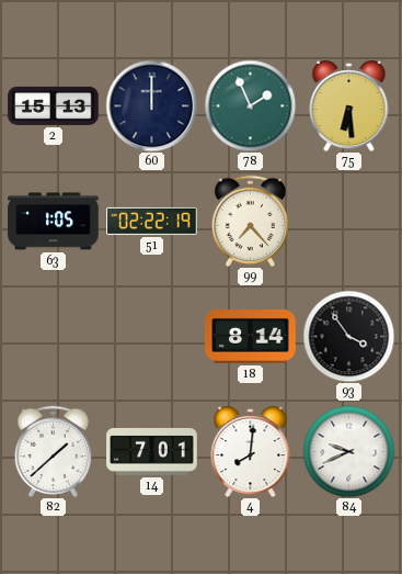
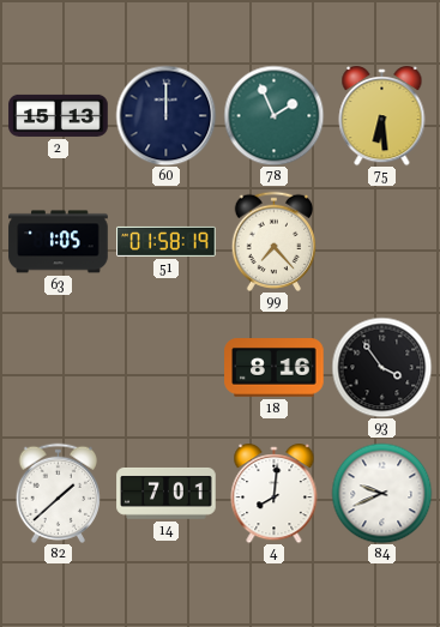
51: 02:22 -> 01:58 (167, 241)
18: 8:14 -> 8:16 (275, 368)
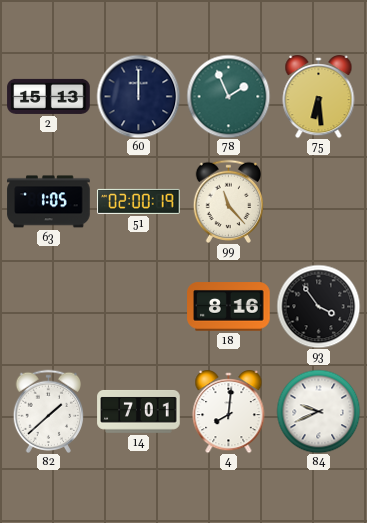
51: 01:58 -> 02:00 (139, 201)
99: 7:23 -> 11:23 (229, 201)
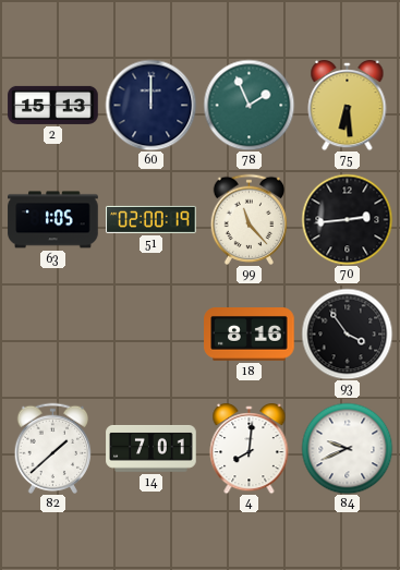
70: none -> 2:44 (347, 219)
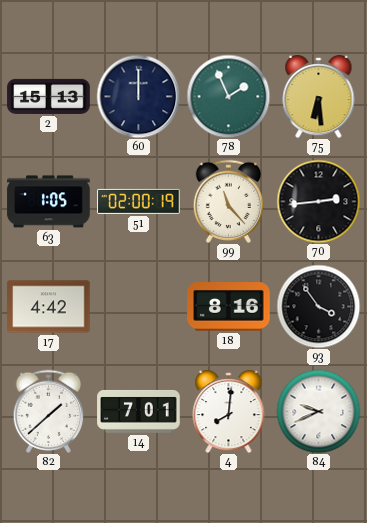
17: none -> 4:42 (49, 307)
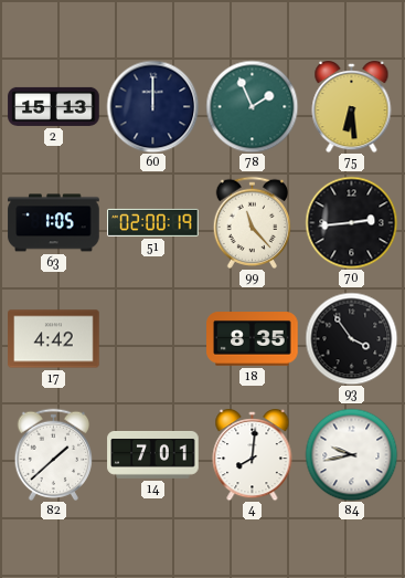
18: 8:16 -> 8:35 (253, 339)
84: 9:41 -> 9:43 (351, 454)
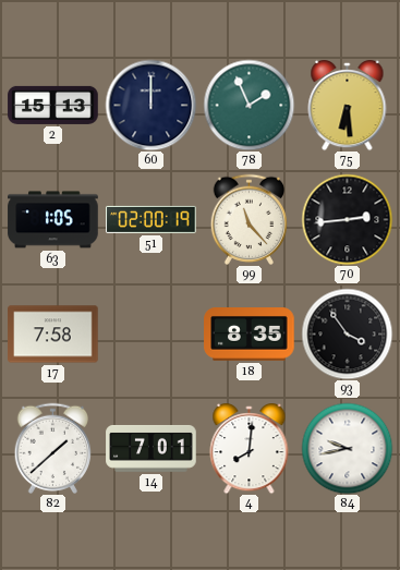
17: 4:42 -> 7:58 (53, 335)
